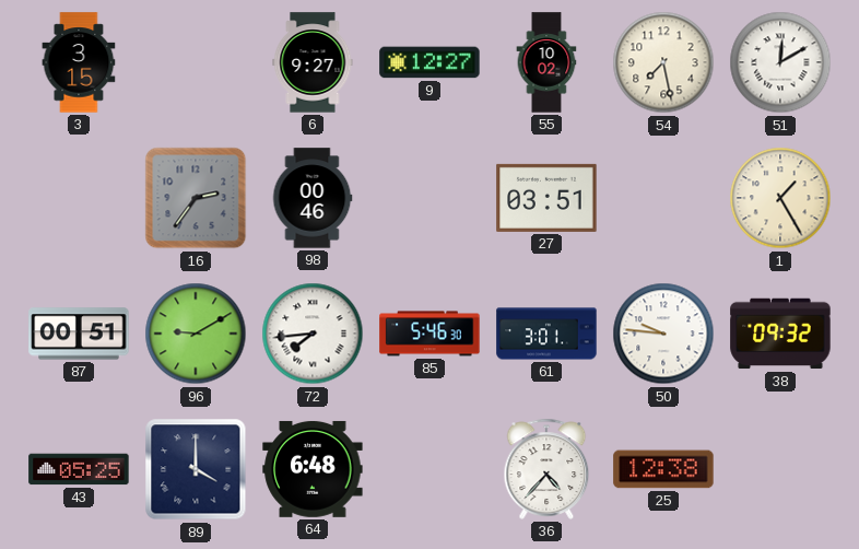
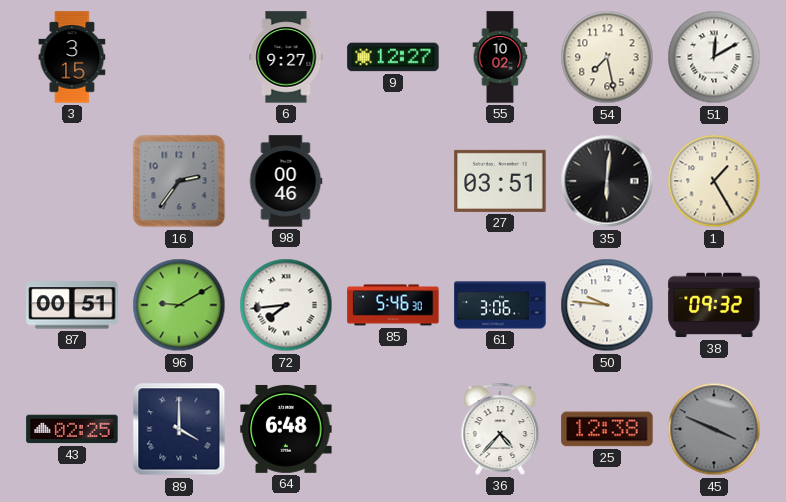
35: none -> 6:01 (607, 181)
61: 3:01 -> 3:06 (500, 305)
43: 05:25 -> 02:25 (72, 429)
45: none -> 3:49 (714, 429)
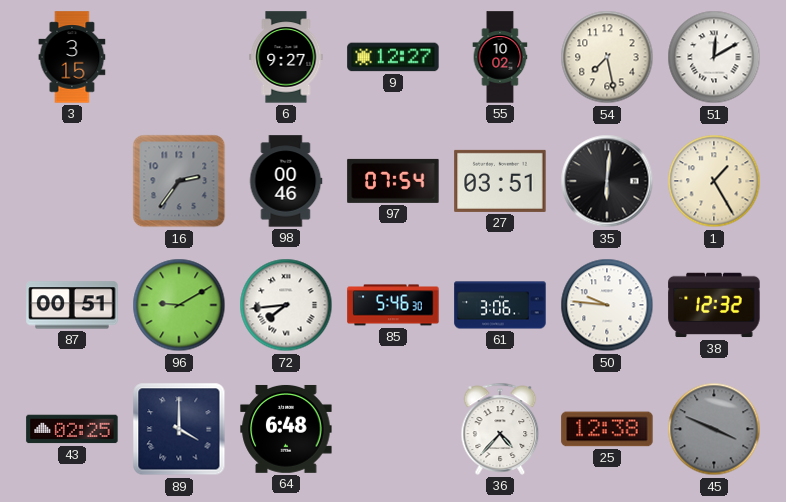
97: none -> 07:54 (393, 181)
38: 09:32 -> 12:32 (714, 305)
